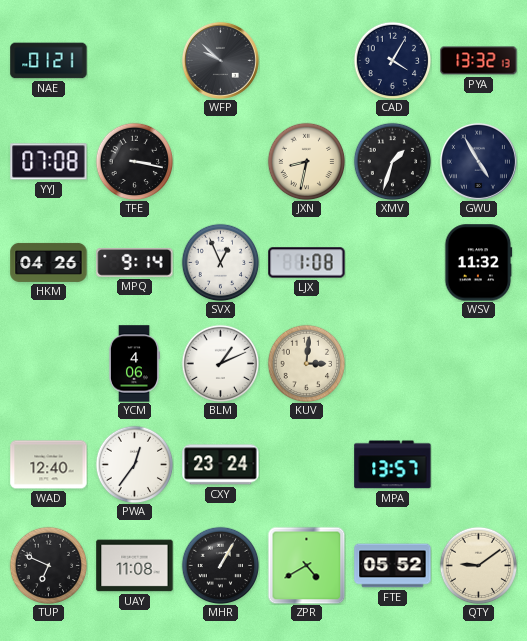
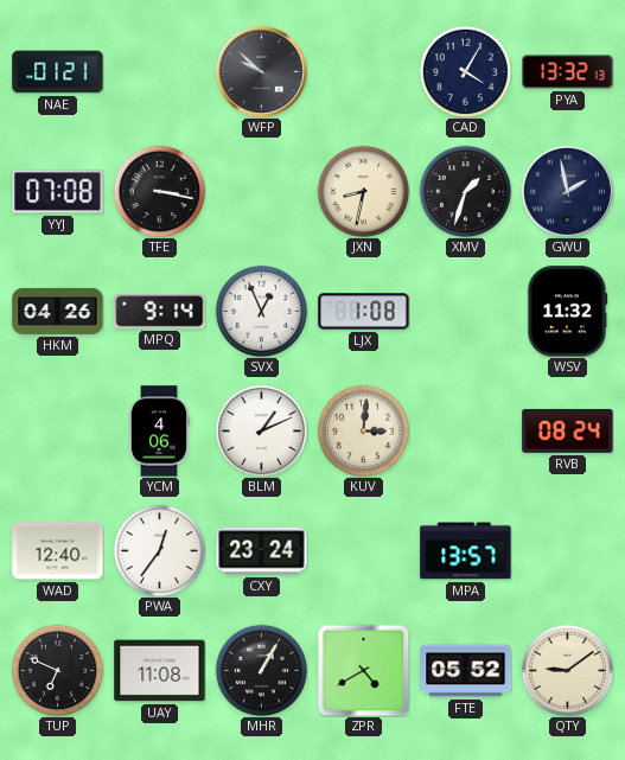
GWU: 4:55 -> 1:58 (567, 191)
RVB: none -> 08:24 (568, 430)
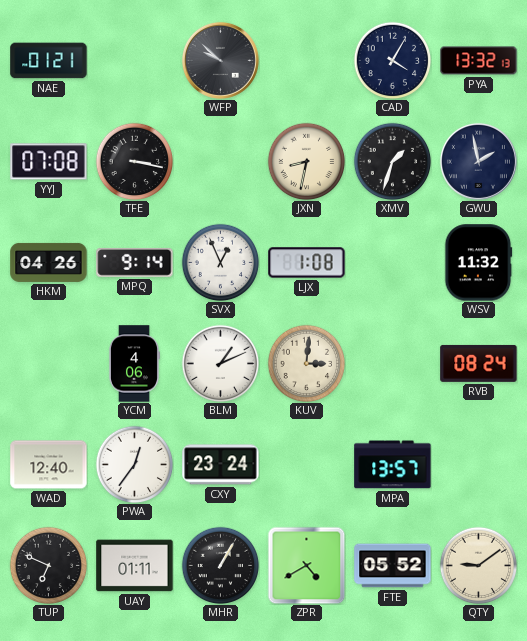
UAY: 11:08 -> 01:11 (135, 566)
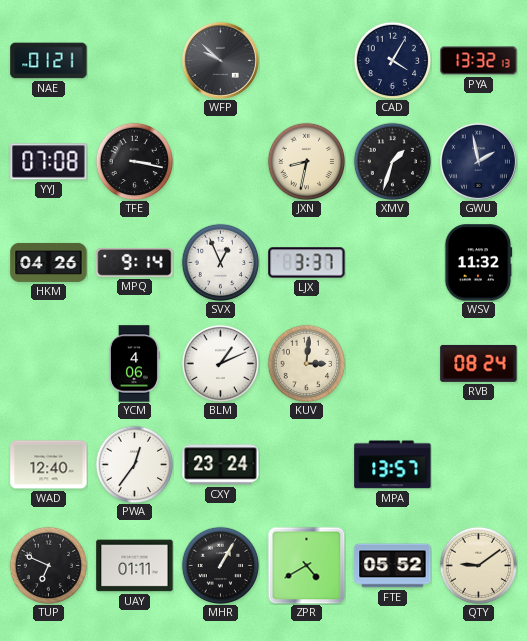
LJX: 1:08 -> 3:37 (307, 263)
